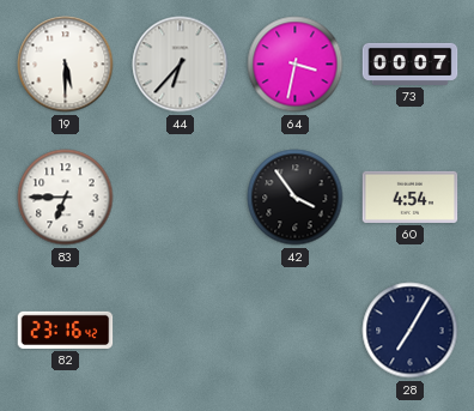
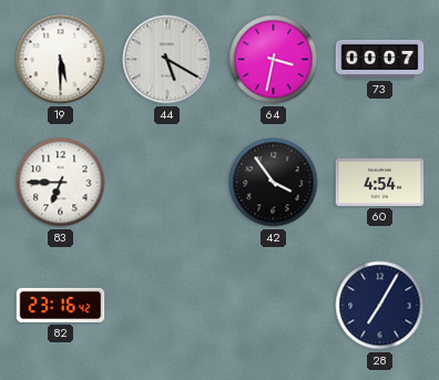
44: 6:37 -> 5:20 (167, 60)
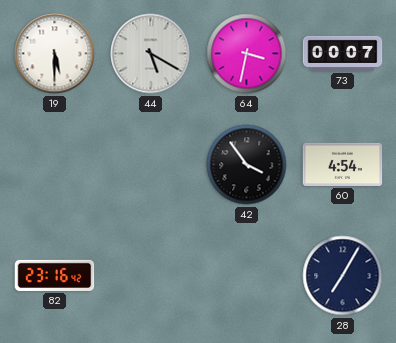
83: 6:45 -> none (61, 183)
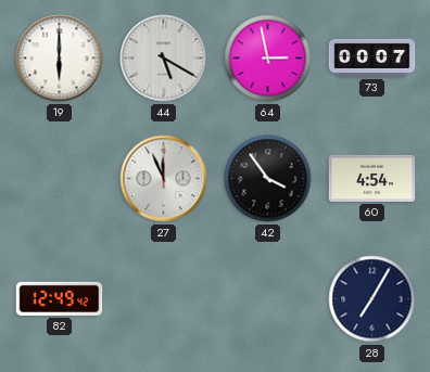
19: 5:30 -> 6:00 (60, 59)
64: 3:32 -> 2:58 (268, 59)
27: none -> 11:56 (164, 179)
82: 23:16 -> 12:49 (60, 298)
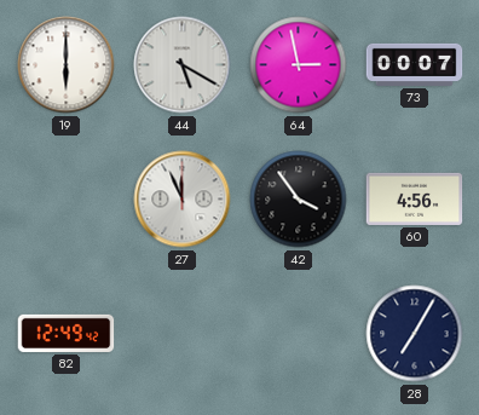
60: 4:54 -> 4:56 (415, 198)
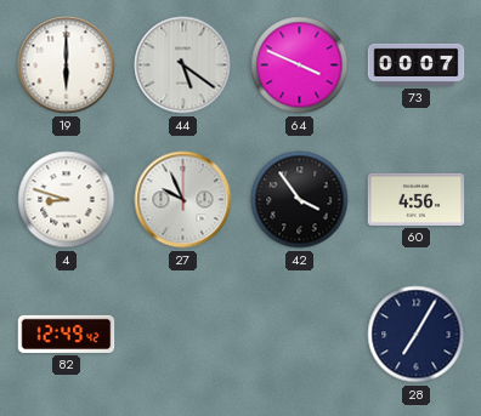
44: 5:20 -> 5:21 (183, 65)
64: 2:58 -> 3:49 (300, 65)
4: none -> 8:48 (67, 200)
27: 11:56 -> 9:56 (183, 200)
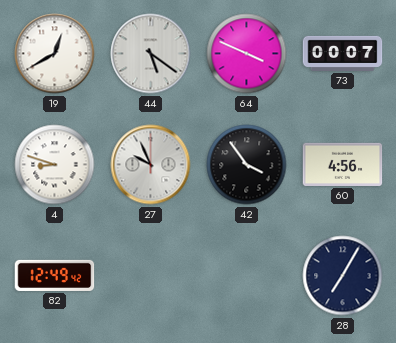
19: 6:00 -> 12:40 (55, 54)
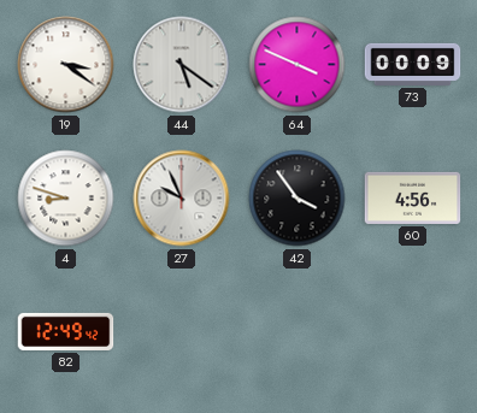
19: 12:40 -> 3:21 (66, 65)
73: 00:07 -> 00:09 (413, 64)
28: 7:05 -> none (343, 276)
